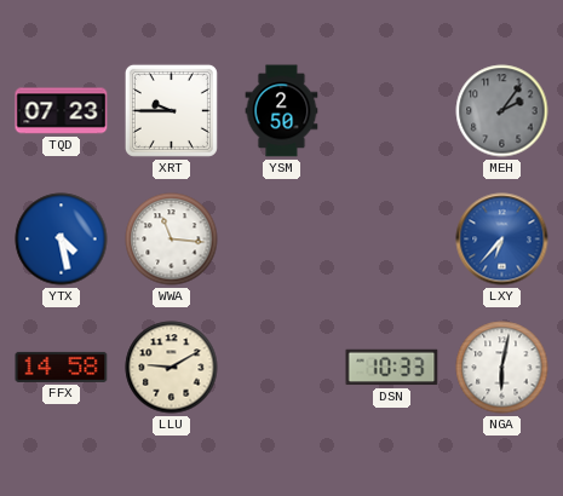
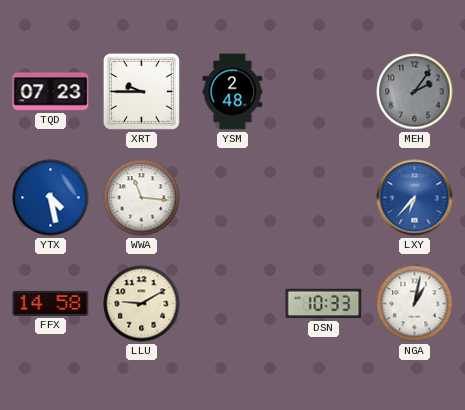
YSM: 2:50 -> 2:48 (233, 92)
NGA: 6:02 -> 1:02 (415, 304)
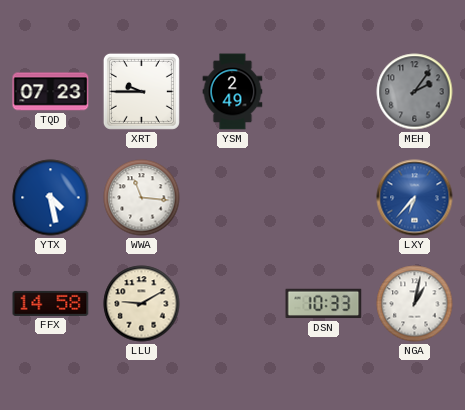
YSM: 2:48 -> 2:49 (233, 92)
